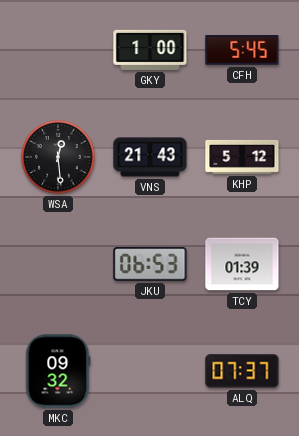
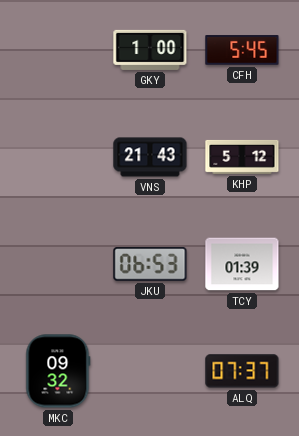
WSA: 12:29 -> none (58, 157)
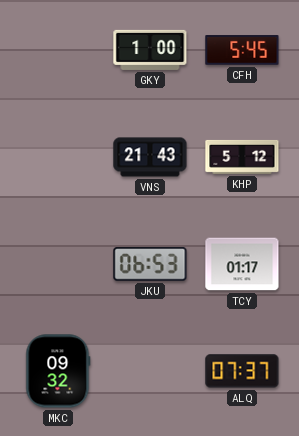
TCY: 01:39 -> 01:17 (242, 264)
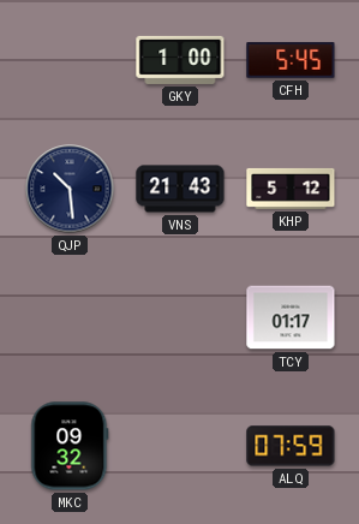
QJP: none -> 10:29 (70, 189)
JKU: 06:53 -> none (150, 264)
ALQ: 07:37 -> 07:59 (291, 446)
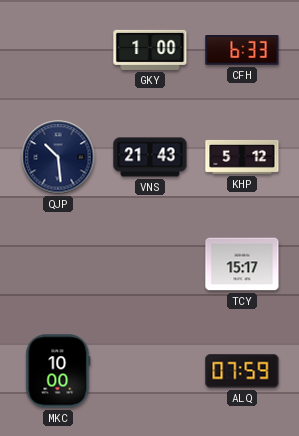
CFH: 5:45 -> 6:33 (242, 50)
TCY: 01:17 -> 15:17 (242, 264)
MKC: 09:32 -> 10:00 (58, 371)
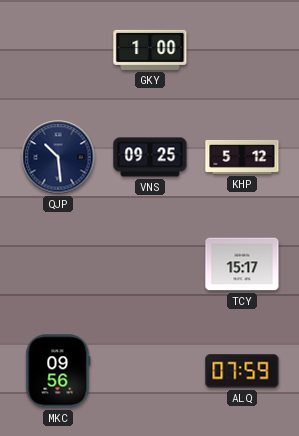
CFH: 6:33 -> none (242, 50)
VNS: 21:43 -> 09:25 (150, 157)
MKC: 10:00 -> 09:56 (58, 371)
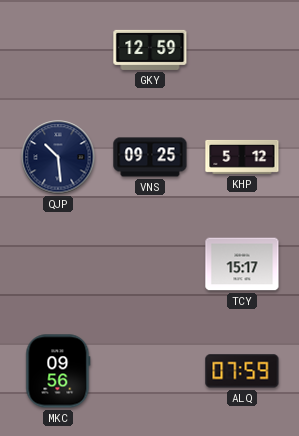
GKY: 1:00 -> 12:59 (150, 50)
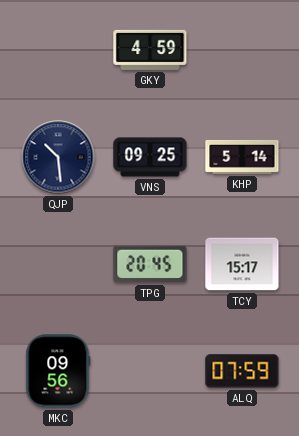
GKY: 12:59 -> 4:59 (150, 50)
KHP: 5:12 -> 5:14 (242, 157)
TPG: none -> 20:45 (150, 264)
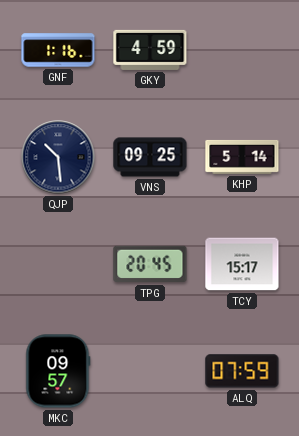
GNF: none -> 1:16 (58, 50)
MKC: 09:56 -> 09:57 (58, 371)
